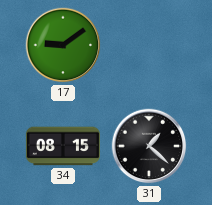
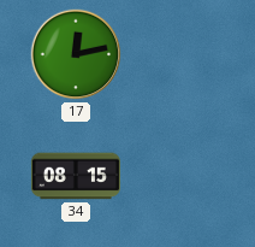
17: 9:09 -> 12:13 (76, 54)
31: 1:22 -> none (149, 146)
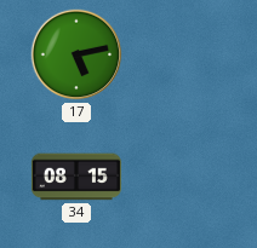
17: 12:13 -> 5:13 (76, 54)
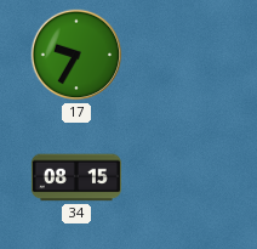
17: 5:13 -> 9:35 (76, 55)
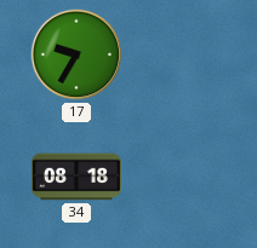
34: 08:15 -> 08:18 (76, 177)
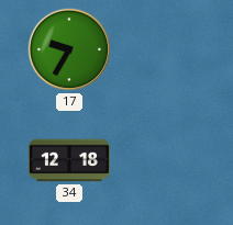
34: 08:18 -> 12:18 (69, 160)
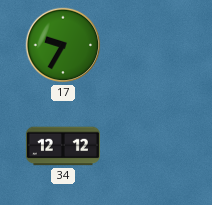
34: 12:18 -> 12:12 (63, 146)
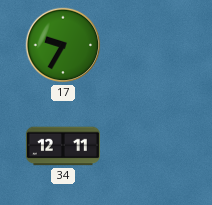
34: 12:12 -> 12:11 (63, 146)
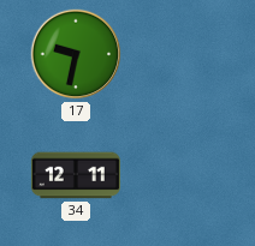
17: 9:35 -> 9:32 (76, 54)
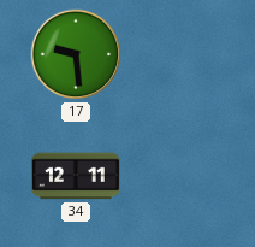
17: 9:32 -> 9:29 (76, 54)
